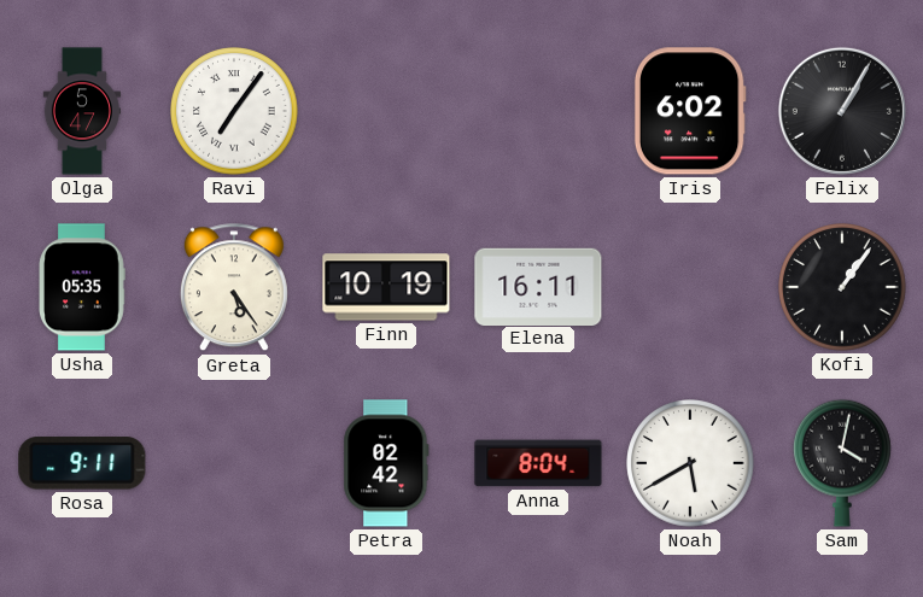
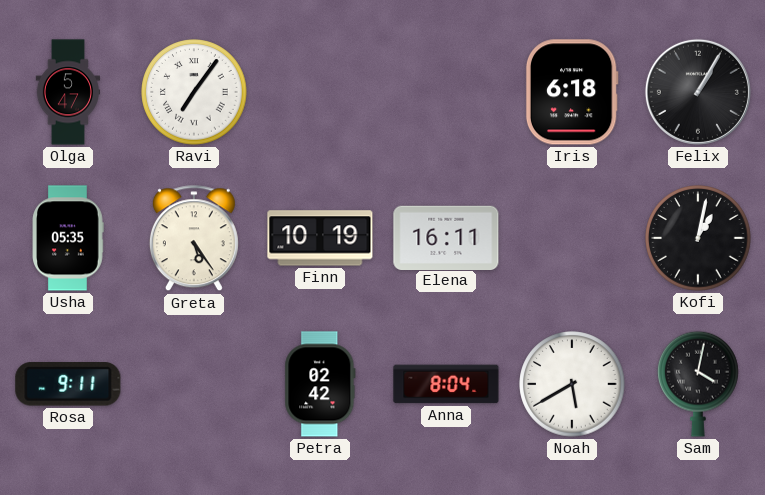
Iris: 6:02 -> 6:18 (572, 92)
Kofi: 1:06 -> 1:02 (698, 238)
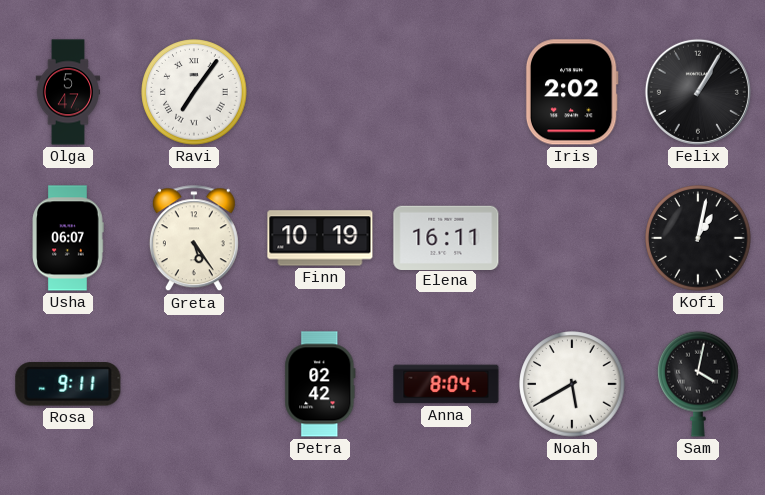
Iris: 6:18 -> 2:02 (572, 92)
Usha: 05:35 -> 06:07 (68, 238)
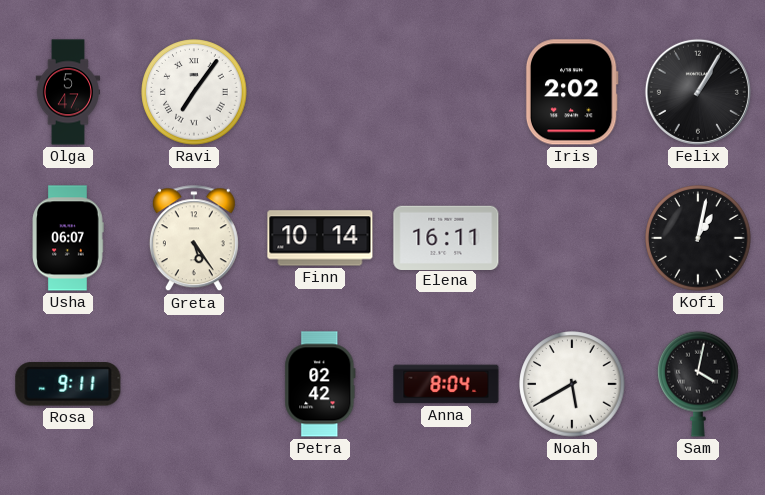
Finn: 10:19 -> 10:14 (320, 238)
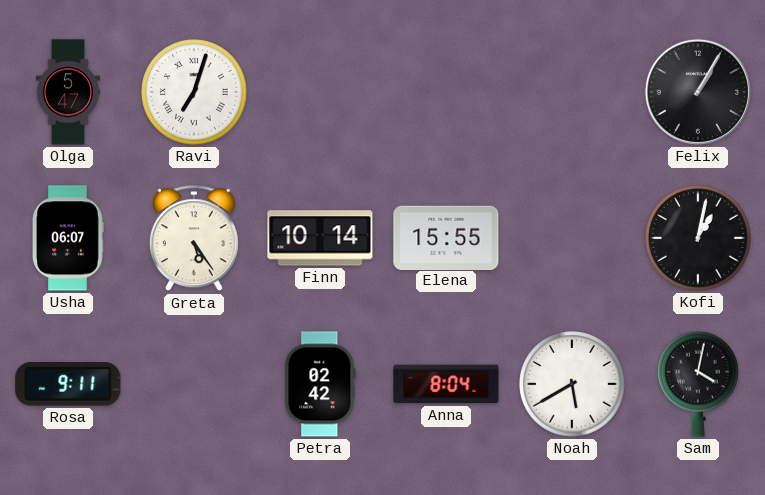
Ravi: 7:06 -> 7:03 (194, 92)
Iris: 2:02 -> none (572, 92)
Elena: 16:11 -> 15:55 (446, 237)
